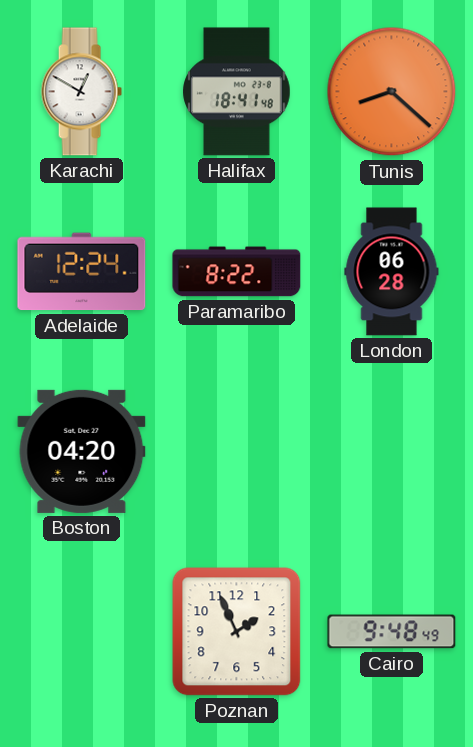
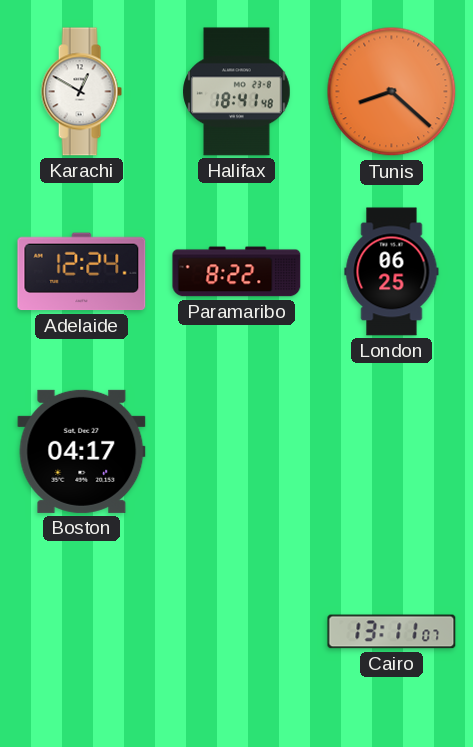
London: 06:28 -> 06:25 (392, 272)
Boston: 04:20 -> 04:17 (82, 451)
Poznan: 1:56 -> none (237, 632)
Cairo: 9:48 -> 13:11 (392, 632)
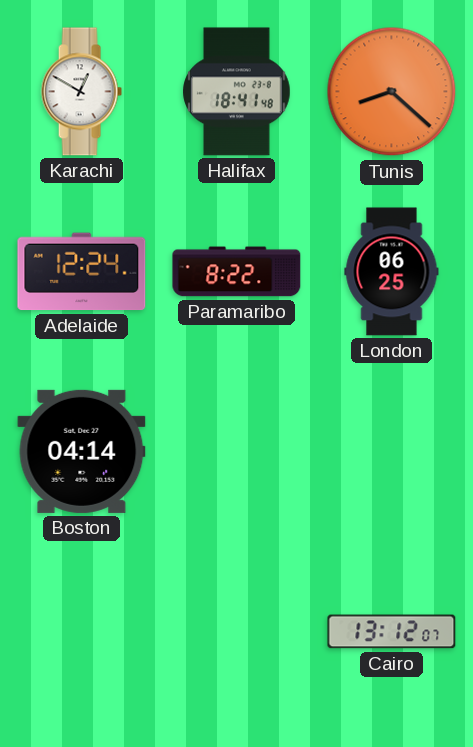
Boston: 04:17 -> 04:14 (82, 451)
Cairo: 13:11 -> 13:12 (392, 632)
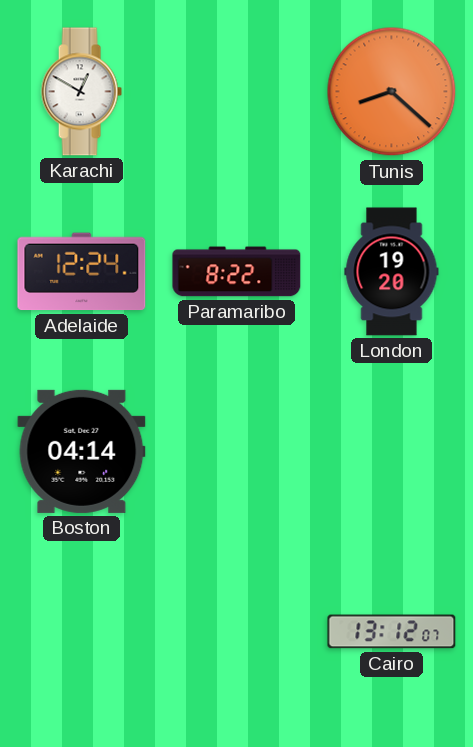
Halifax: 18:41 -> none (237, 92)
London: 06:25 -> 19:20 (392, 272)
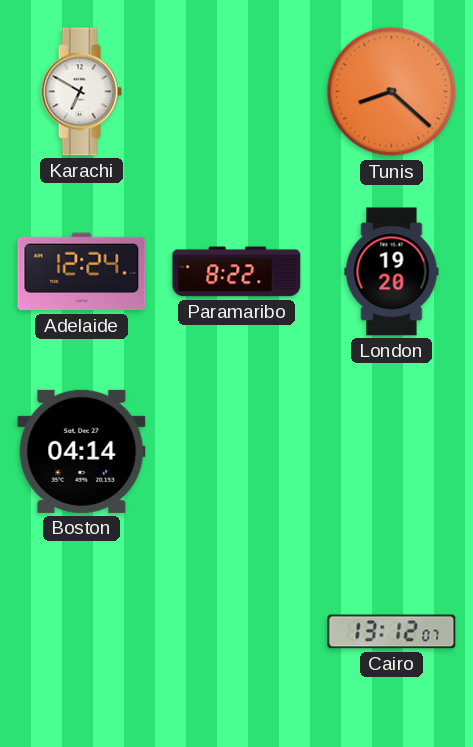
Karachi: 12:50 -> 6:50 (81, 92)
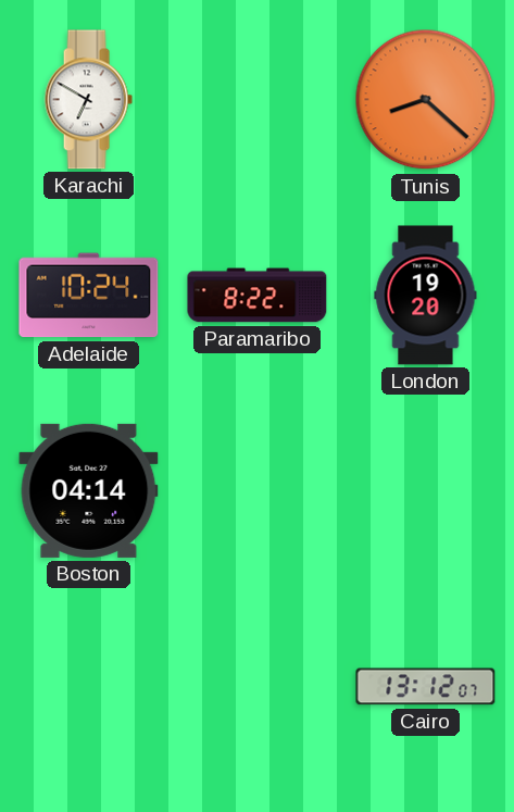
Adelaide: 12:24 -> 10:24 (89, 296)
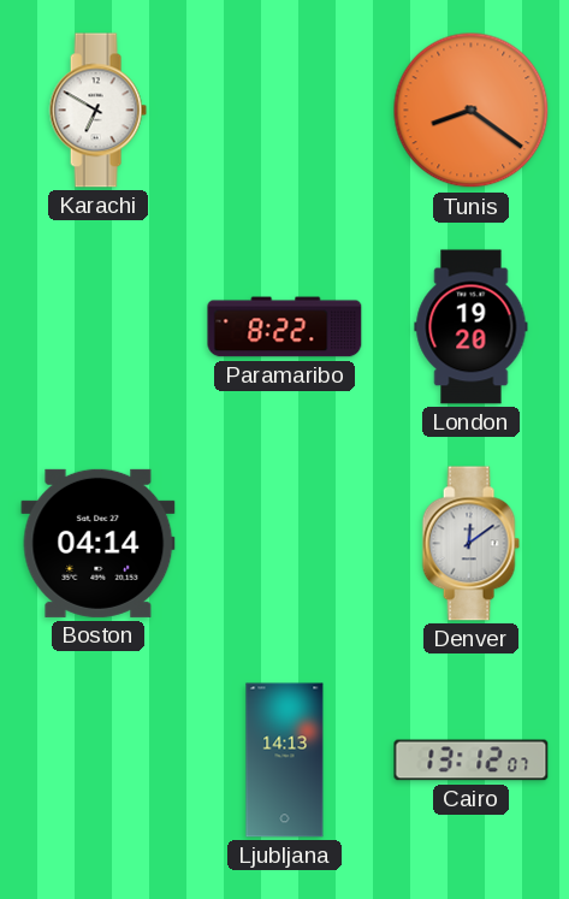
Tunis: 8:22 -> 8:21 (472, 111)
Adelaide: 10:24 -> none (89, 296)
Denver: none -> 12:09 (470, 544)
Ljubljana: none -> 14:13 (285, 761)
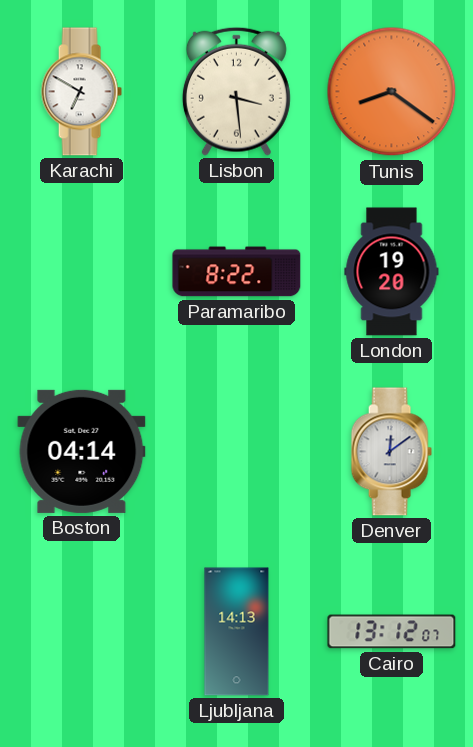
Lisbon: none -> 3:29 (236, 91)
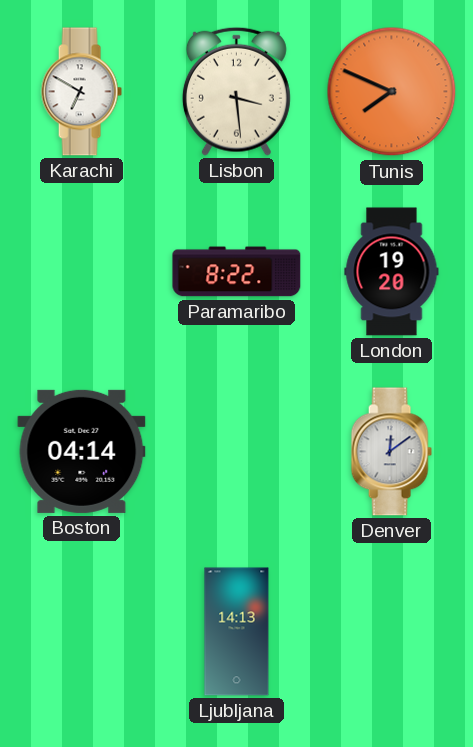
Tunis: 8:21 -> 7:49 (392, 92)
Cairo: 13:12 -> none (392, 632)
